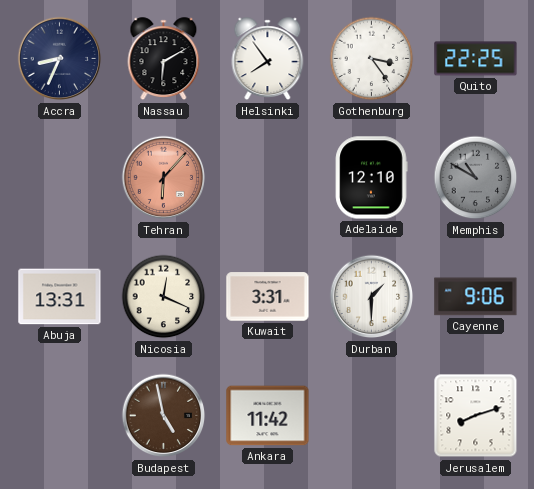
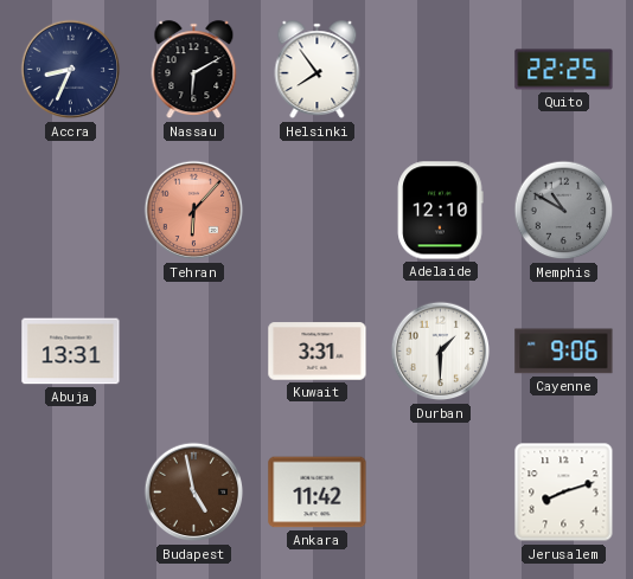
Gothenburg: 3:24 -> none (372, 59)
Nicosia: 12:19 -> none (164, 297)
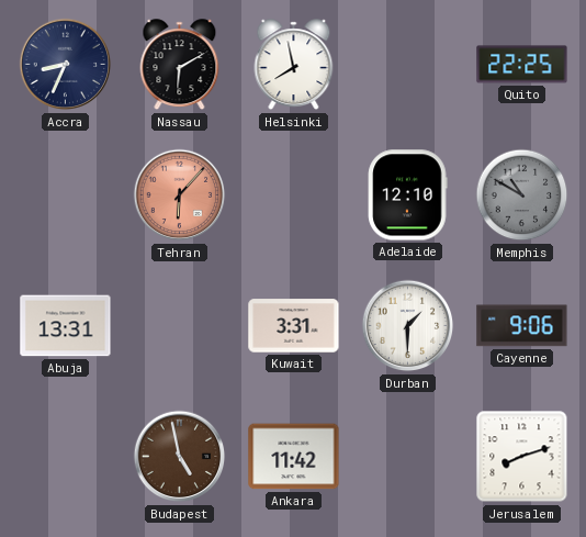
Helsinki: 7:54 -> 7:58 (294, 65)
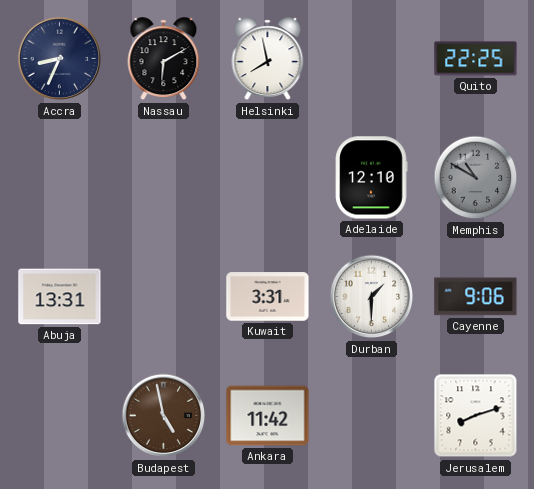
Tehran: 6:07 -> none (180, 195)
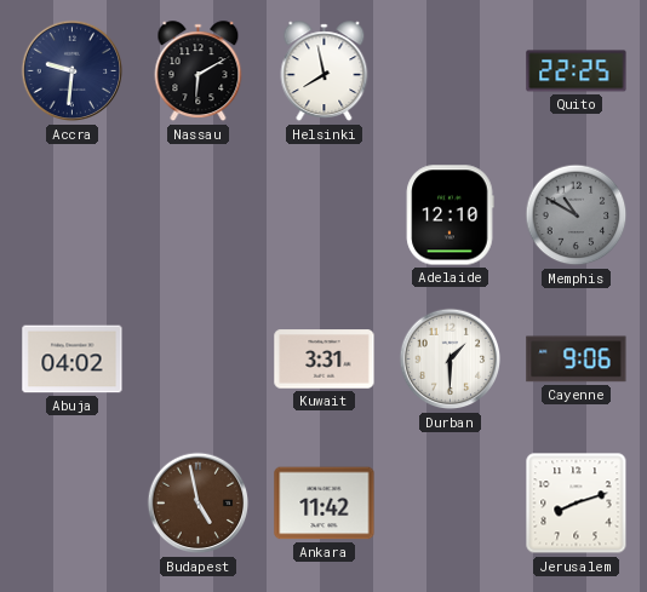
Accra: 8:34 -> 9:31 (73, 71)
Abuja: 13:31 -> 04:02 (73, 360)
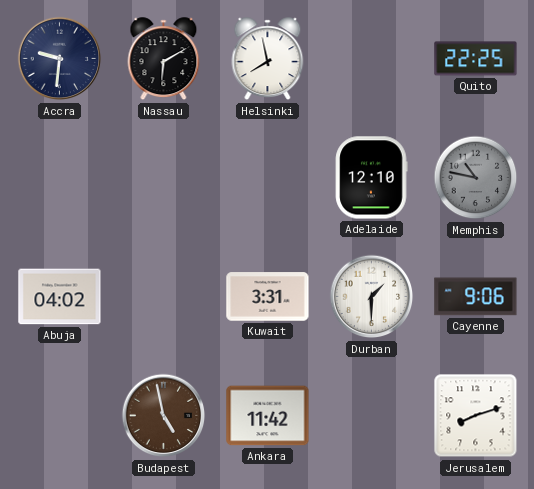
Memphis: 10:50 -> 10:47 (476, 178)
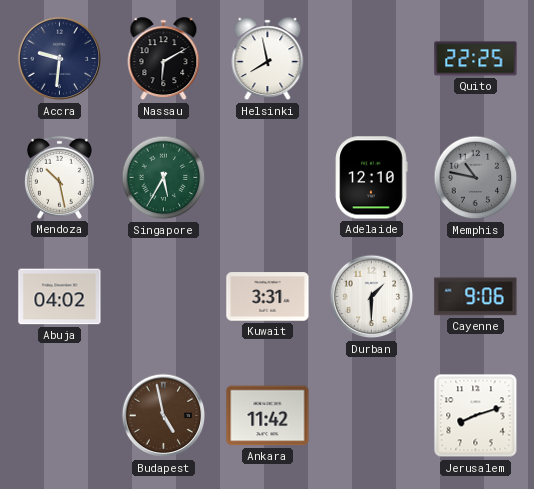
Mendoza: none -> 10:28 (59, 177)
Singapore: none -> 5:35 (164, 178)
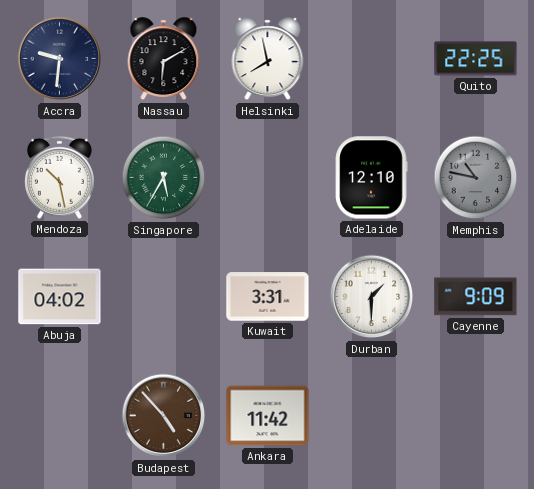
Cayenne: 9:06 -> 9:09 (476, 297)
Budapest: 4:58 -> 4:53 (164, 416)
Jerusalem: 8:12 -> none (476, 416)
